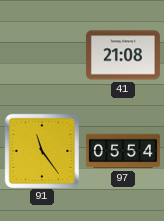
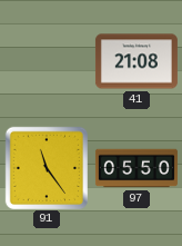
97: 05:54 -> 05:50 (136, 168)
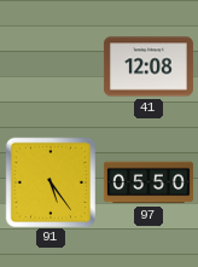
41: 21:08 -> 12:08 (148, 66)
91: 11:24 -> 5:24 (49, 181)
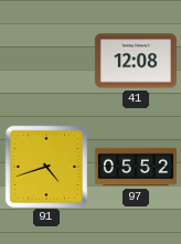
91: 5:24 -> 4:42 (45, 166)
97: 05:50 -> 05:52 (136, 167)
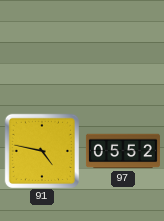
41: 12:08 -> none (136, 61)
91: 4:42 -> 4:47 (41, 150)
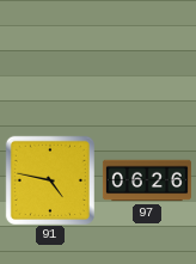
97: 05:52 -> 06:26 (147, 180)
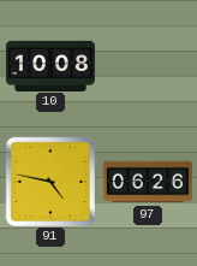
10: none -> 10:08 (50, 65)
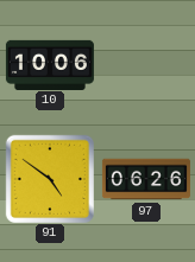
10: 10:08 -> 10:06 (50, 64)
91: 4:47 -> 4:51 (49, 178)
